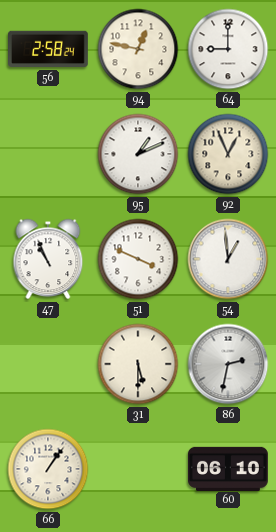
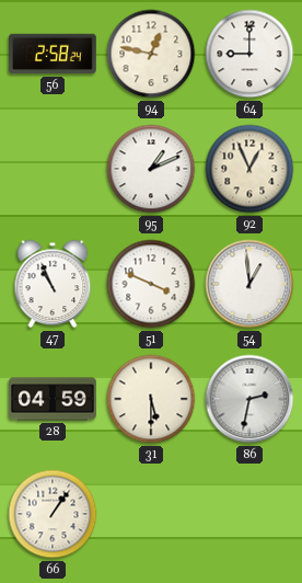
28: none -> 04:59 (54, 399)
60: 06:10 -> none (229, 468)
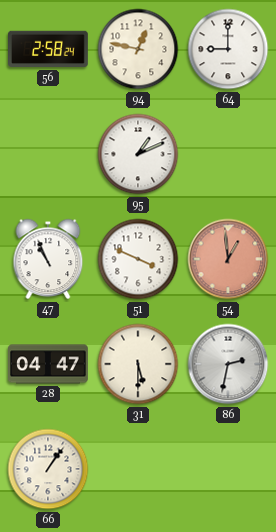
92: 12:56 -> none (249, 169)
54 dial: white -> salmon (228, 259)
28: 04:59 -> 04:47 (49, 364)
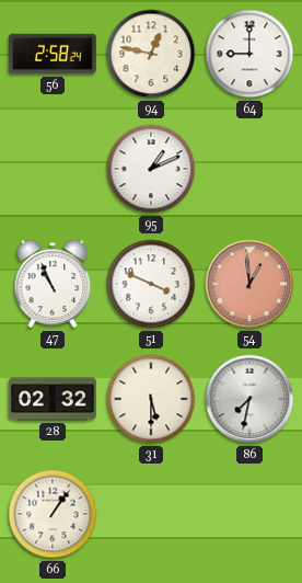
28: 04:47 -> 02:32 (54, 399)
86: 2:32 -> 7:32 (249, 399)
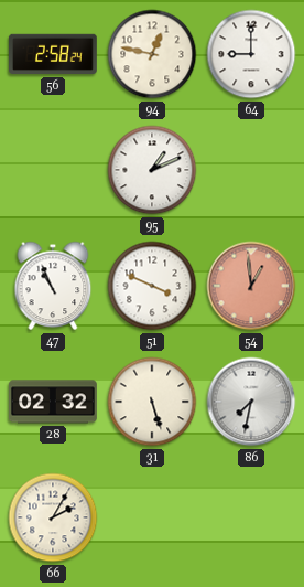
31: 5:30 -> 5:27 (152, 402)
66: 1:06 -> 2:05 (53, 517)
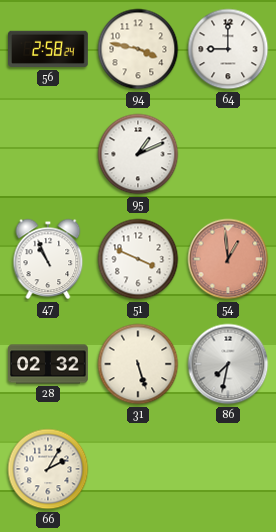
94: 12:47 -> 3:47 (138, 49)
